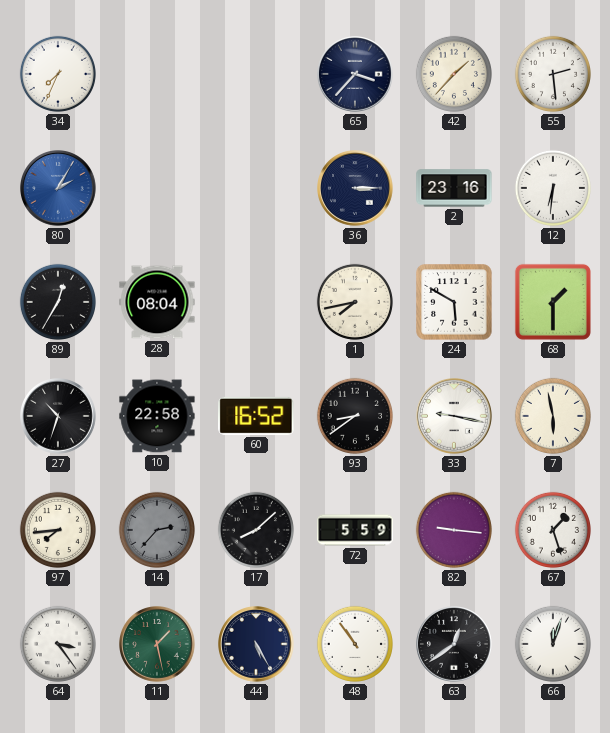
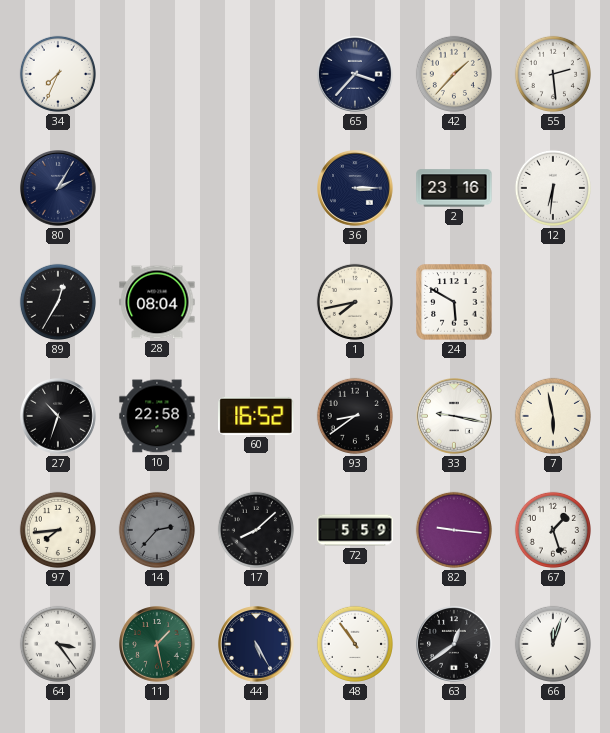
80 dial: blue -> navy (59, 189)
68: 1:30 -> none (553, 302)
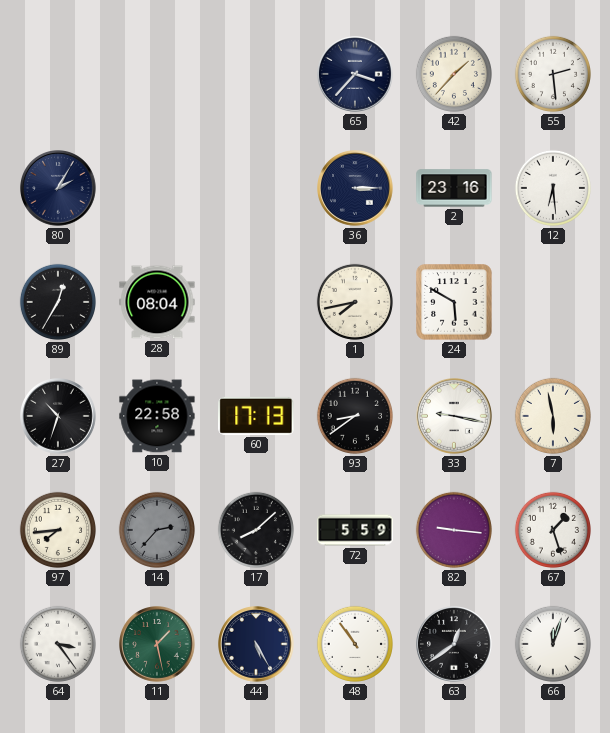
34: 7:34 -> none (58, 74)
12: 6:31 -> 6:29 (553, 188)
60: 16:52 -> 17:13 (256, 416)
